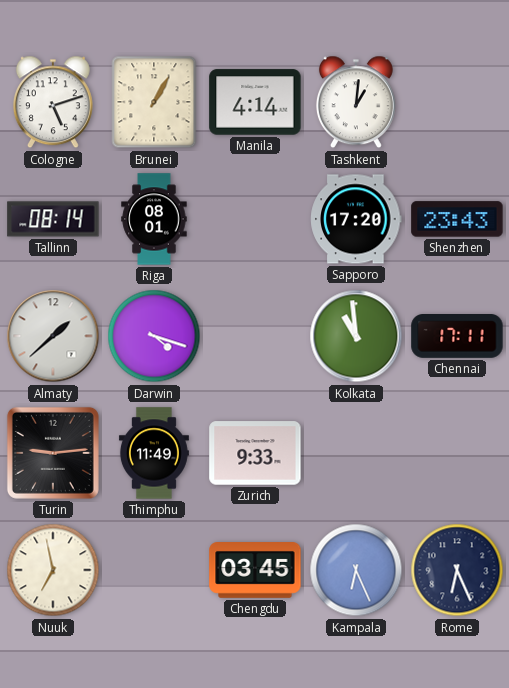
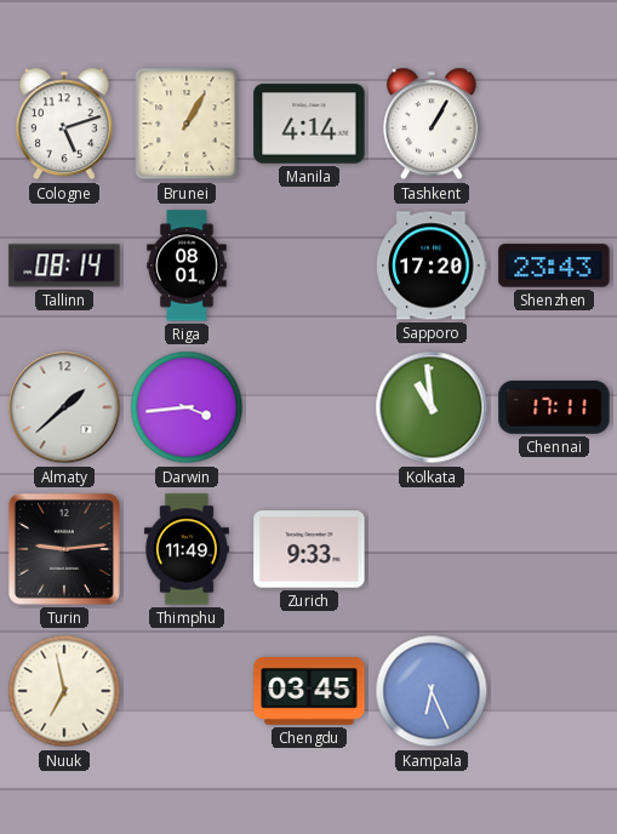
Tashkent: 1:01 -> 1:05 (432, 124)
Darwin: 4:18 -> 3:44 (187, 407)
Rome: 6:26 -> none (457, 570)
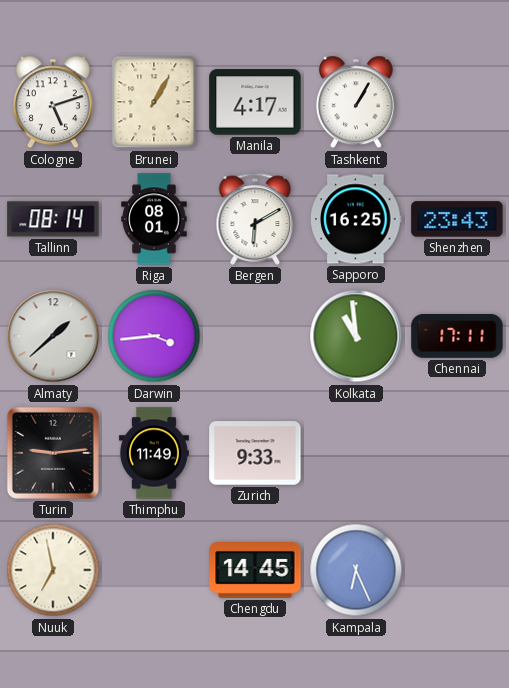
Manila: 4:14 -> 4:17 (255, 102)
Bergen: none -> 6:10 (255, 219)
Sapporo: 17:20 -> 16:25 (356, 219)
Chengdu: 03:45 -> 14:45 (255, 571)
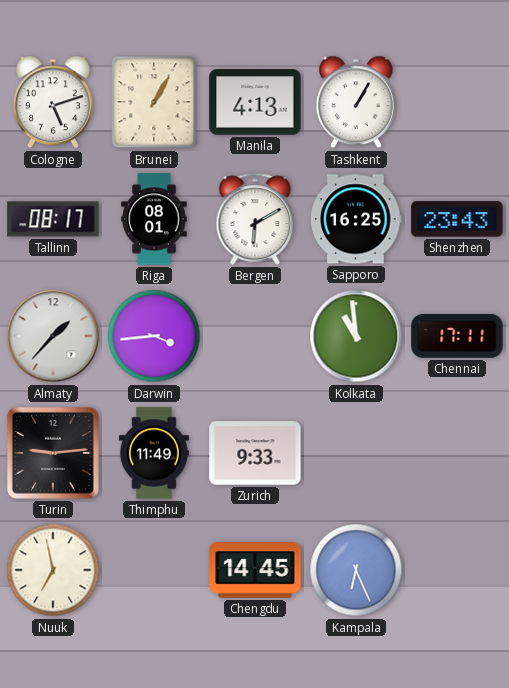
Manila: 4:17 -> 4:13 (255, 102)
Tallinn: 08:14 -> 08:17 (53, 219)
Almaty: 1:38 -> 1:37 (53, 336)
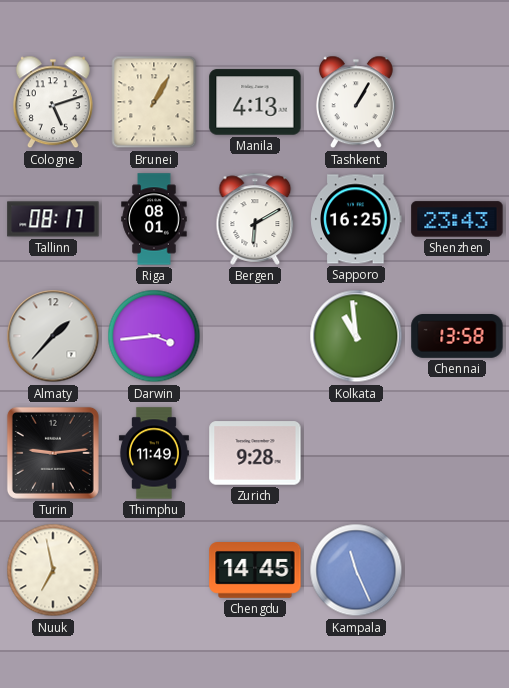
Chennai: 17:11 -> 13:58 (457, 337)
Zurich: 9:33 -> 9:28 (255, 453)
Kampala: 6:26 -> 11:26 (356, 570)
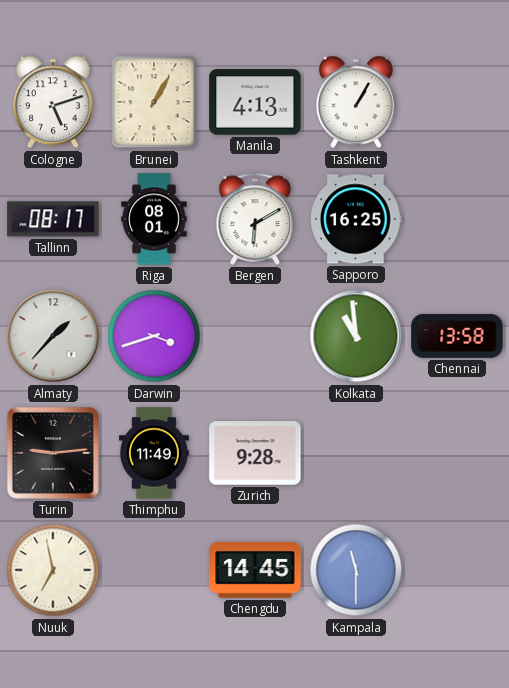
Shenzhen: 23:43 -> none (457, 219)
Darwin: 3:44 -> 3:42 (154, 336)
Kampala: 11:26 -> 11:30 (356, 570)
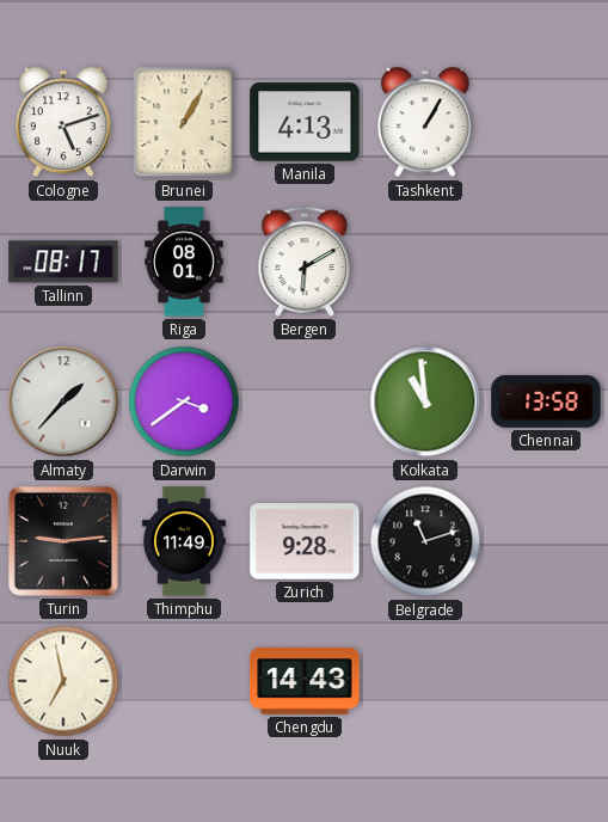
Sapporo: 16:25 -> none (356, 219)
Darwin: 3:42 -> 3:39 (184, 401)
Belgrade: none -> 11:12 (425, 541)
Chengdu: 14:45 -> 14:43 (305, 682)
Kampala: 11:30 -> none (356, 570)
